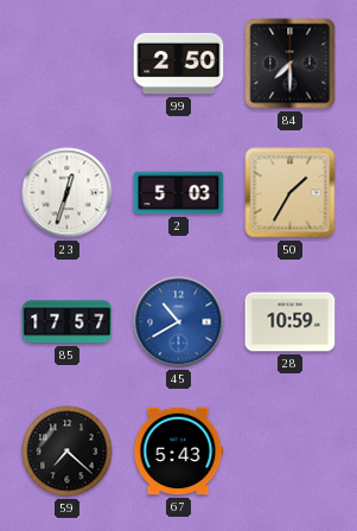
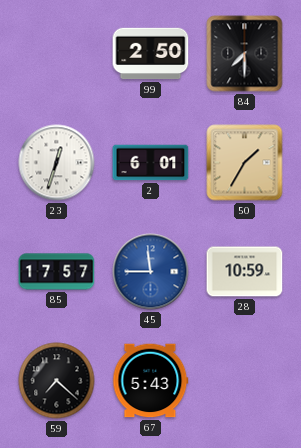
2: 5:03 -> 6:01 (151, 163)
45: 10:40 -> 11:45 (151, 272)
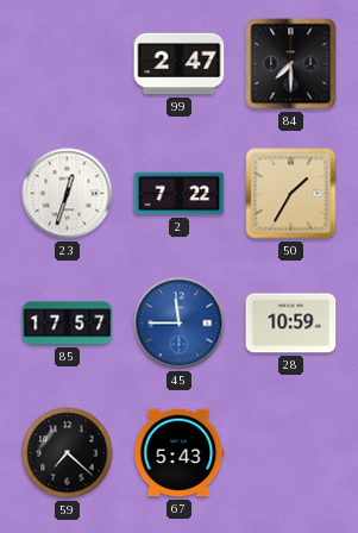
99: 2:50 -> 2:47 (180, 64)
2: 6:01 -> 7:22 (180, 194)
